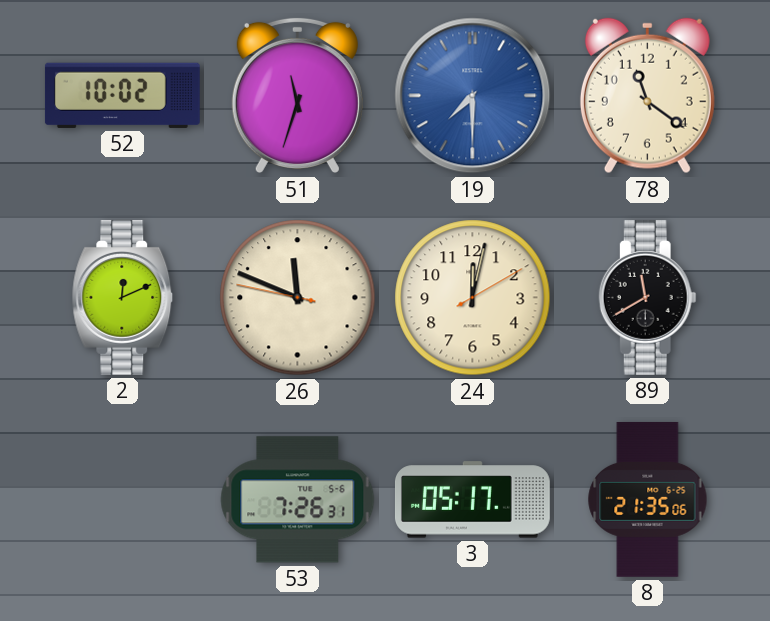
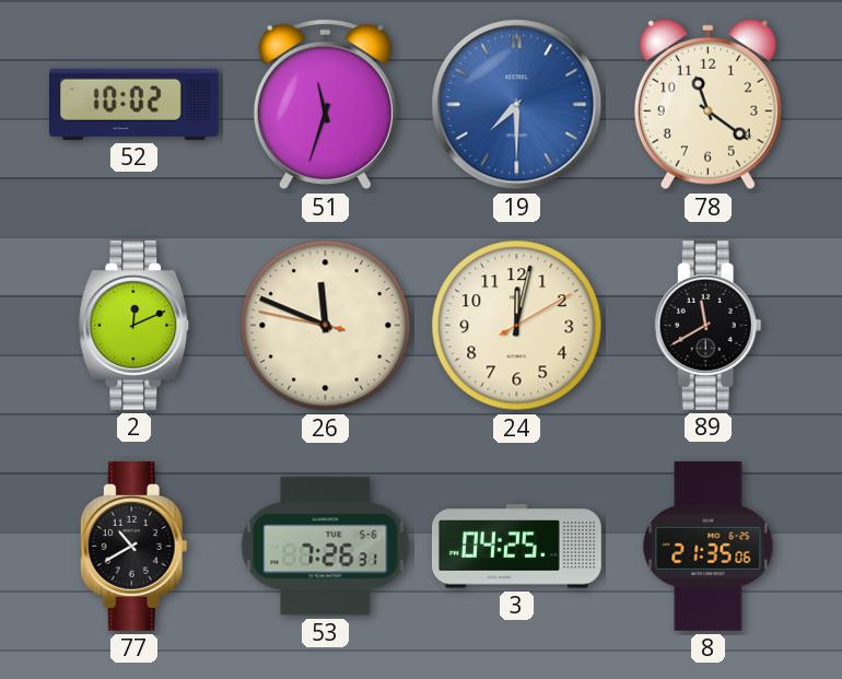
77: none -> 10:40 (133, 546)
3: 05:17 -> 04:25 (516, 547)
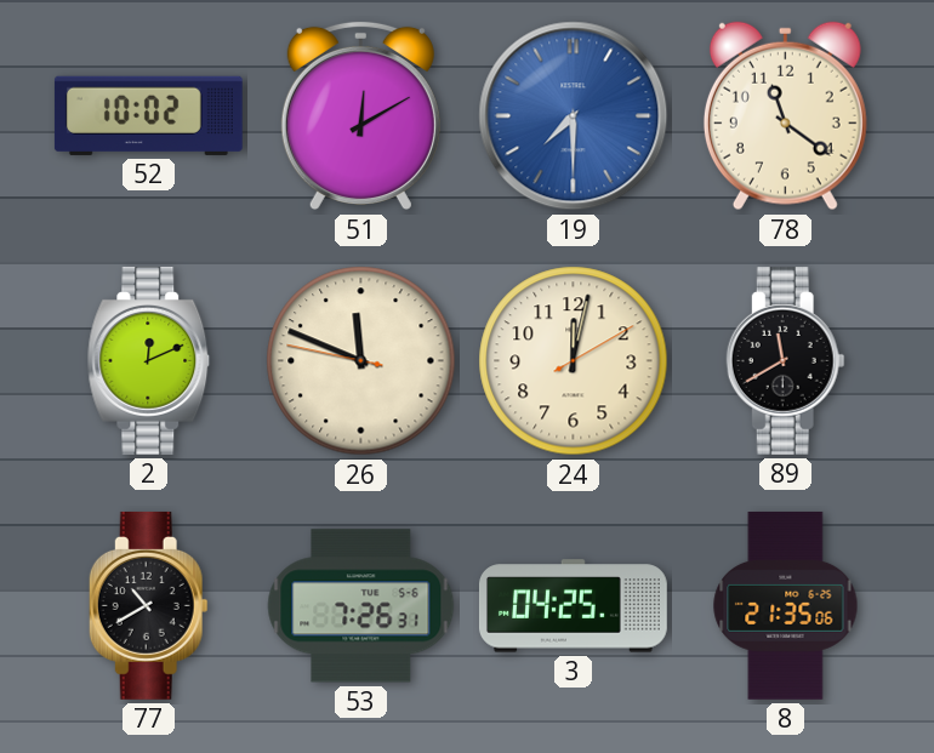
51: 11:33 -> 12:10 (360, 116)
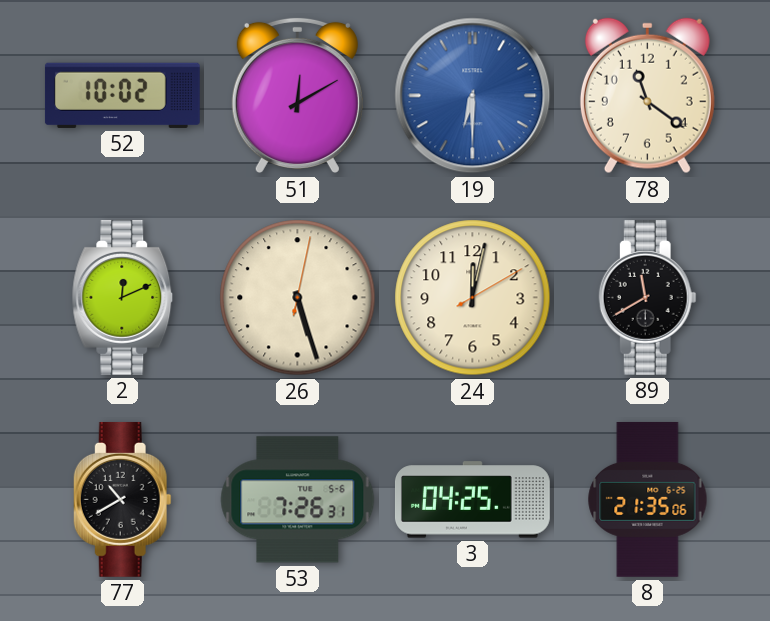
19: 7:30 -> 6:30 (473, 96)
26: 11:48 -> 5:27 (298, 298)
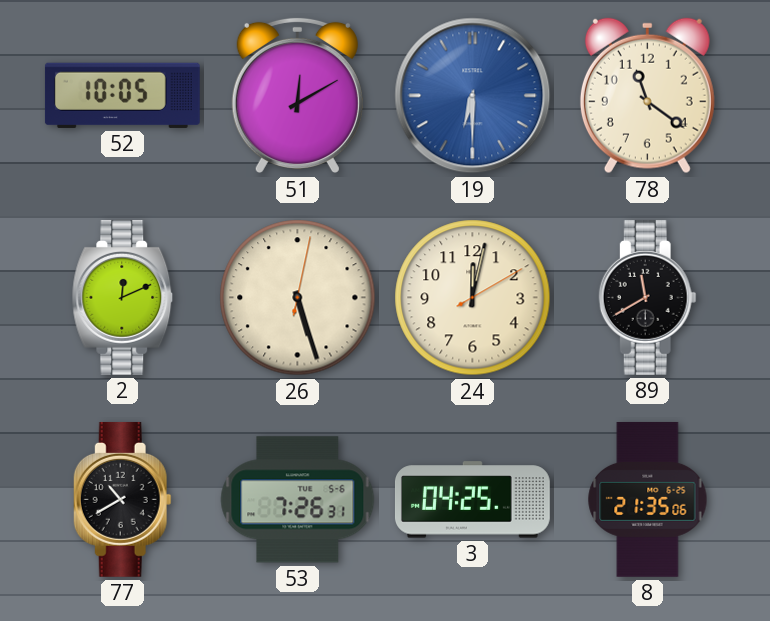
52: 10:02 -> 10:05 (122, 95)
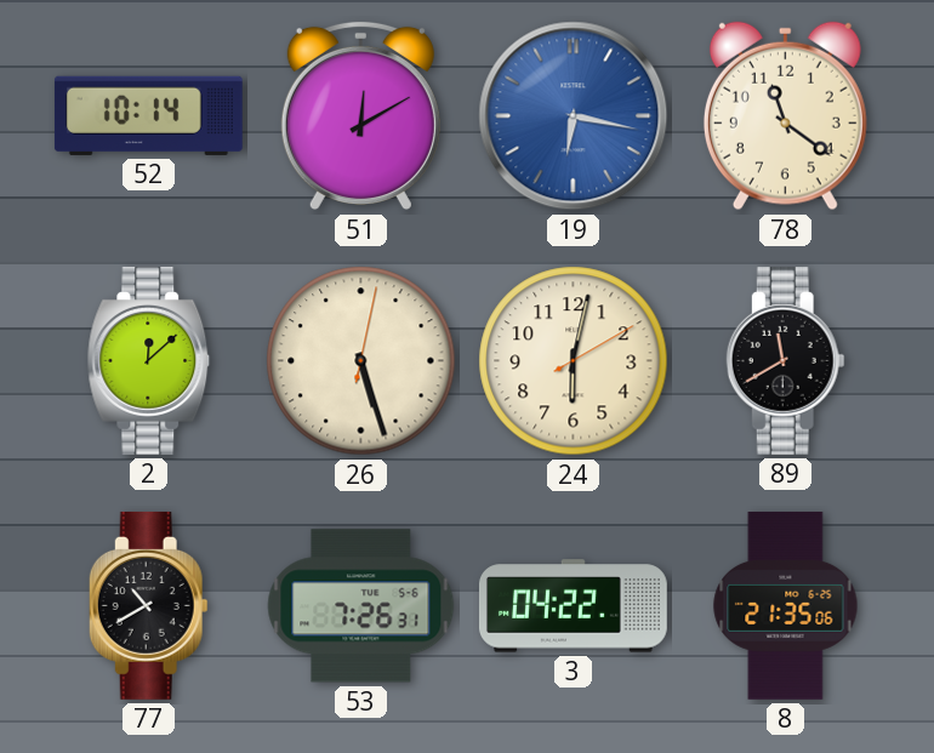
52: 10:05 -> 10:14 (148, 115)
19: 6:30 -> 6:17 (574, 116)
2: 12:11 -> 12:08 (149, 360)
24: 12:02 -> 6:02 (574, 361)
3: 04:25 -> 04:22 (573, 606)
